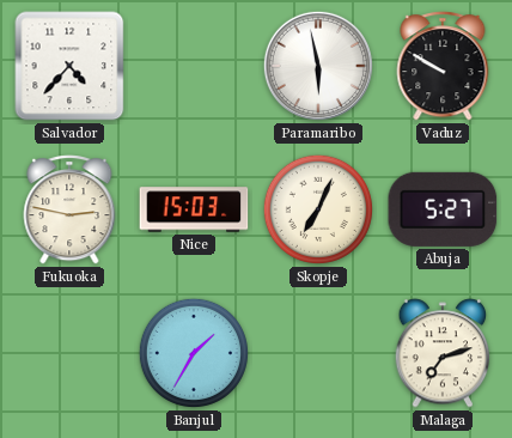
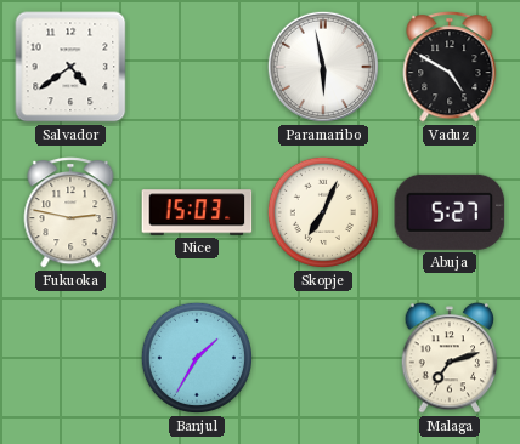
Salvador: 4:37 -> 4:39 (70, 67)
Vaduz: 9:50 -> 4:50 (450, 67)
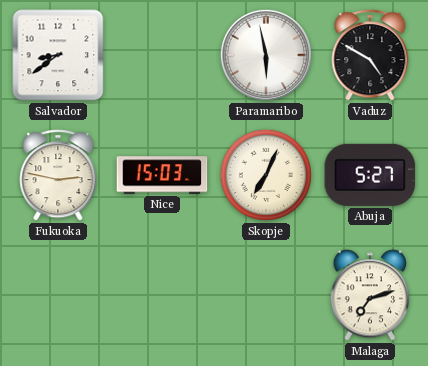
Salvador: 4:39 -> 8:39 (58, 55)
Banjul: 1:35 -> none (197, 358)
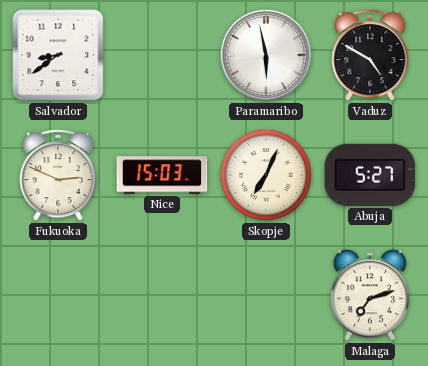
Fukuoka: 2:47 -> 2:49 (58, 175)
